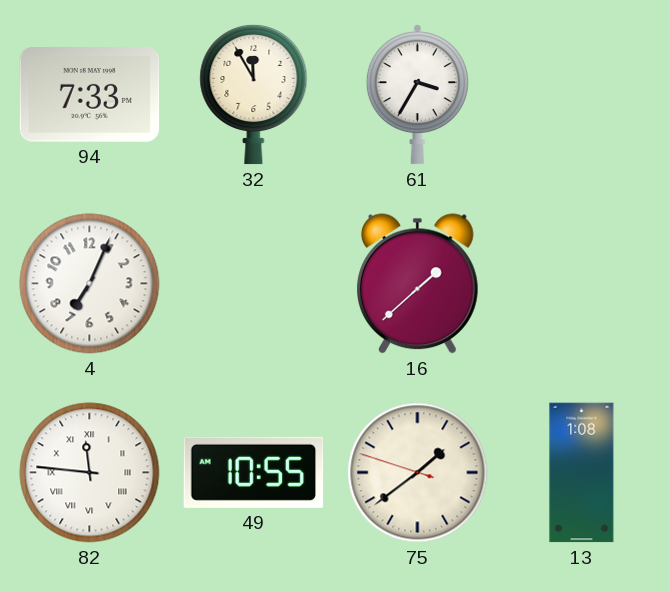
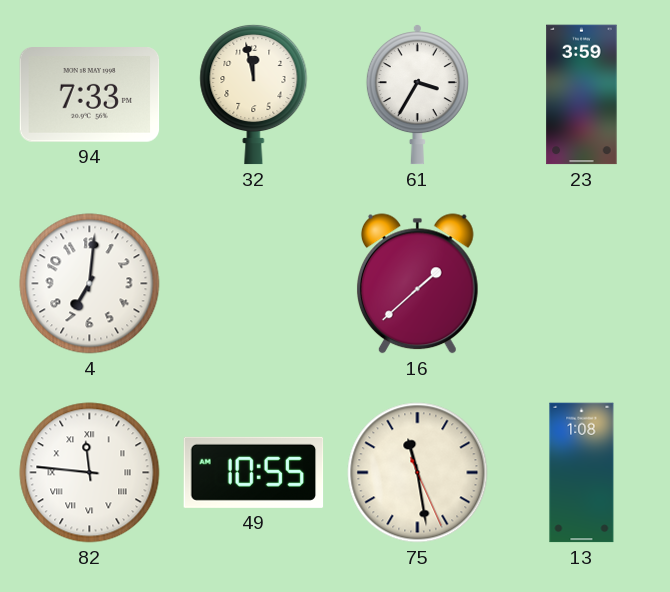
32: 11:55 -> 11:58 (254, 94)
23: none -> 3:59 (582, 95)
4: 7:04 -> 7:01 (90, 284)
75: 1:38 -> 11:28 (418, 473)
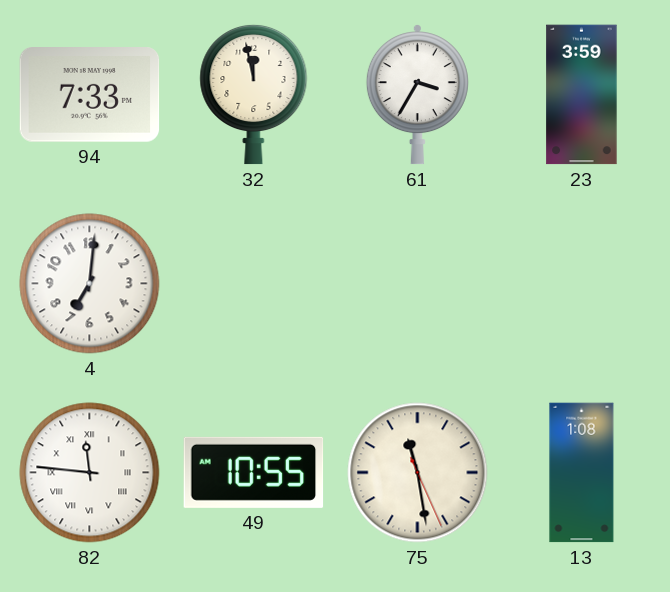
16: 1:38 -> none (417, 284)
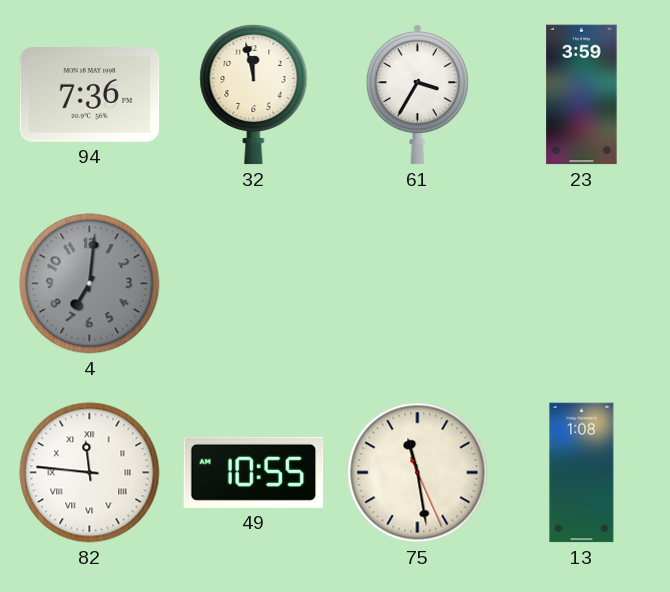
94: 7:33 -> 7:36 (90, 95)
4 dial: white -> grey (90, 284)
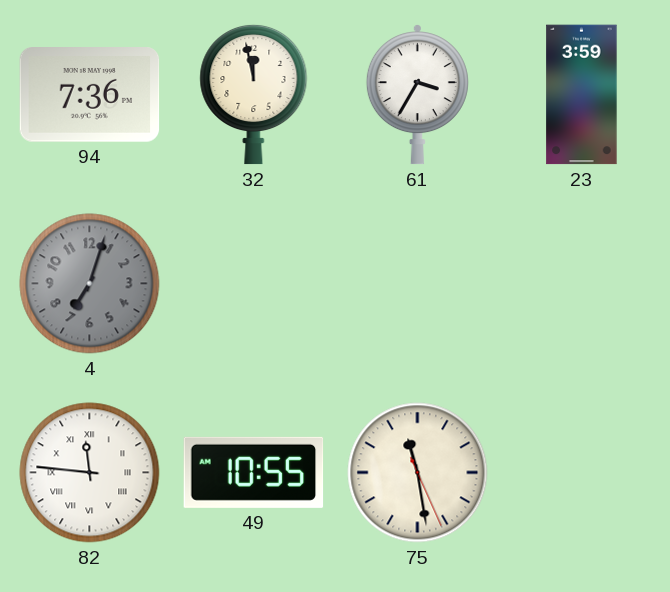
4: 7:01 -> 7:03 (90, 284)
13: 1:08 -> none (582, 473)
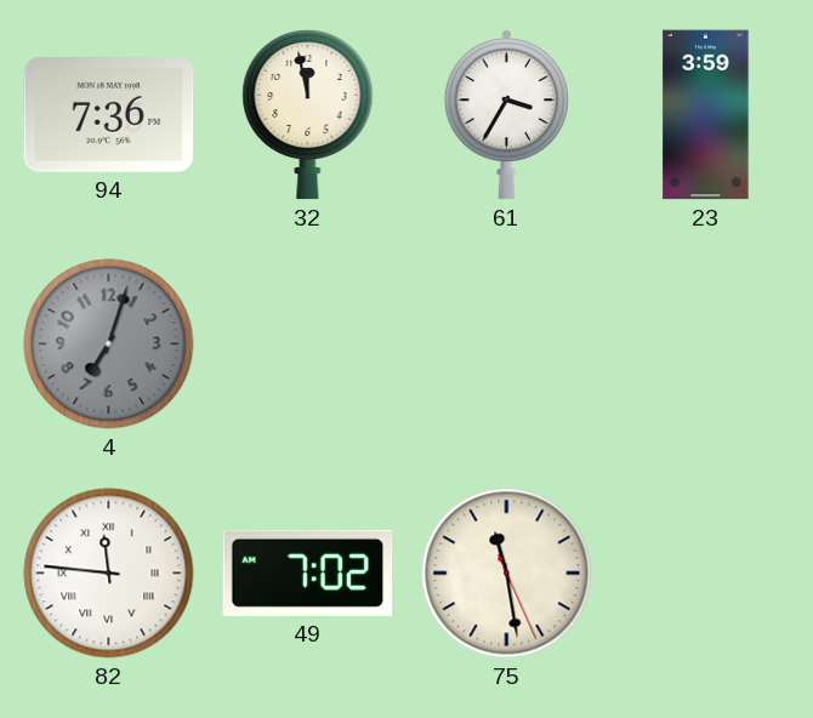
49: 10:55 -> 7:02 (308, 572)
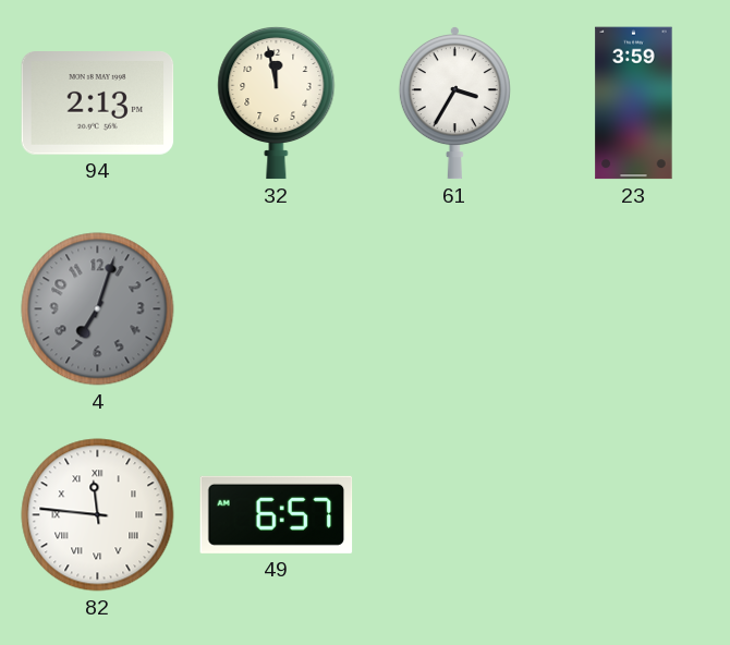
94: 7:36 -> 2:13 (98, 104)
49: 7:02 -> 6:57 (277, 514)
75: 11:28 -> none (507, 574)
